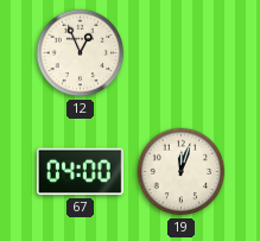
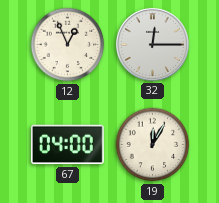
32: none -> 12:15 (152, 44)
19: 12:03 -> 12:05 (153, 145)
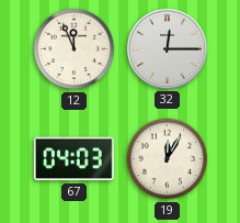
12: 12:56 -> 11:56 (75, 49)
67: 04:00 -> 04:03 (73, 159)
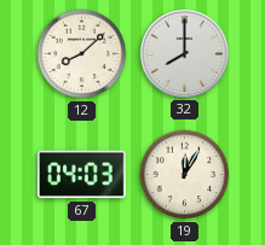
12: 11:56 -> 8:08 (82, 54)
32: 12:15 -> 8:00 (184, 53)
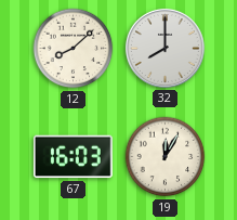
67: 04:03 -> 16:03 (73, 157)
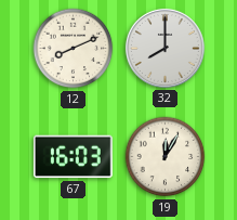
12: 8:08 -> 8:11 (74, 49)
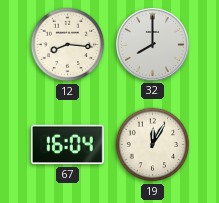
12: 8:11 -> 8:16 (68, 45)
67: 16:03 -> 16:04 (67, 145)
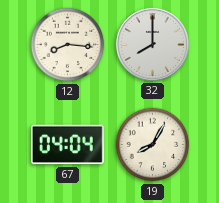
67: 16:04 -> 04:04 (67, 145)
19: 12:05 -> 8:05 (153, 145)
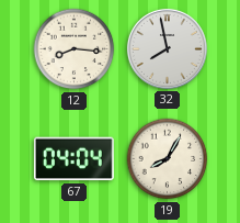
32: 8:00 -> 7:58 (167, 48)
